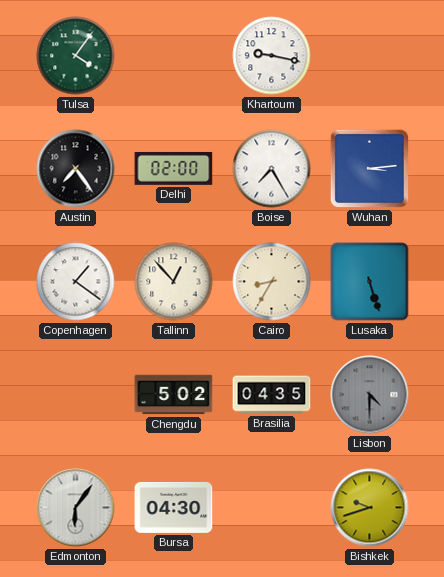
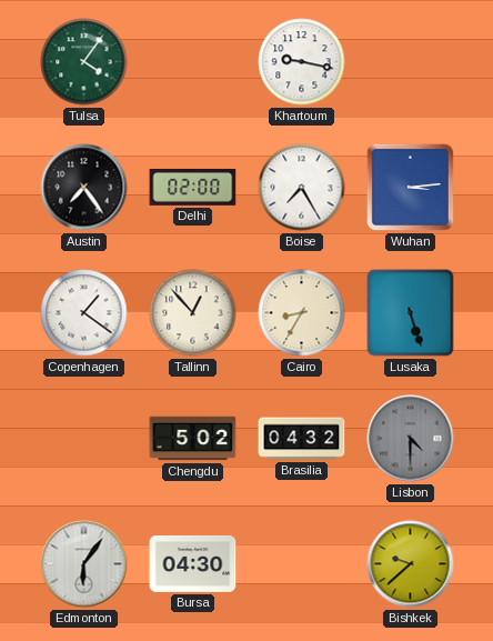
Brasilia: 04:35 -> 04:32 (302, 439)
Bishkek: 9:42 -> 9:38 (411, 564)
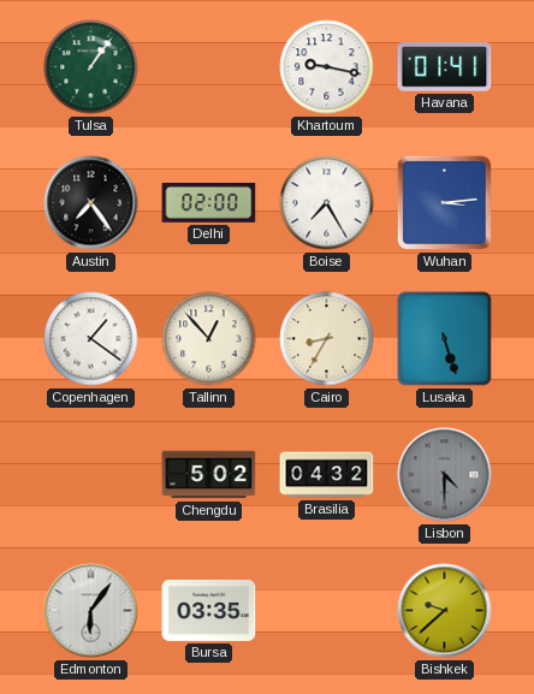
Tulsa: 4:06 -> 1:06 (91, 67)
Havana: none -> 01:41 (445, 67)
Bursa: 04:30 -> 03:35 (209, 610)
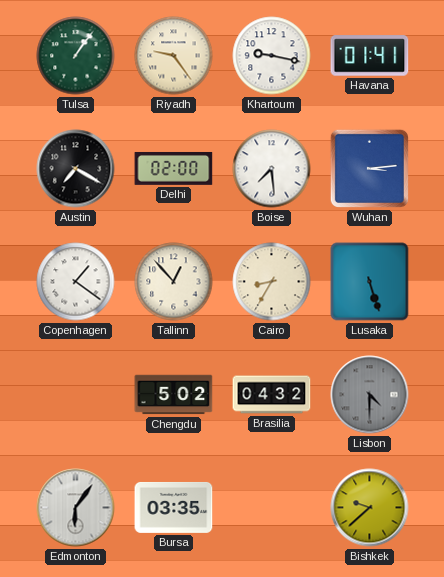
Riyadh: none -> 9:24 (174, 56)
Austin: 7:24 -> 7:20 (76, 169)
Boise: 7:25 -> 7:29 (272, 169)
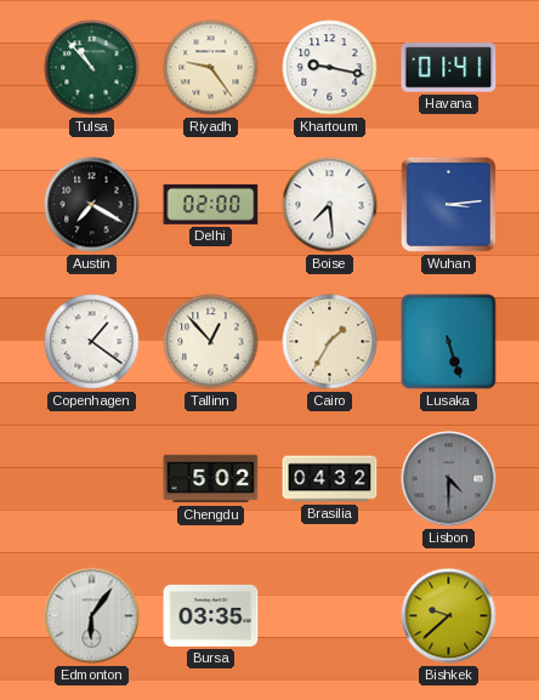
Tulsa: 1:06 -> 10:53 (92, 68)
Cairo: 8:35 -> 1:35 (330, 342)
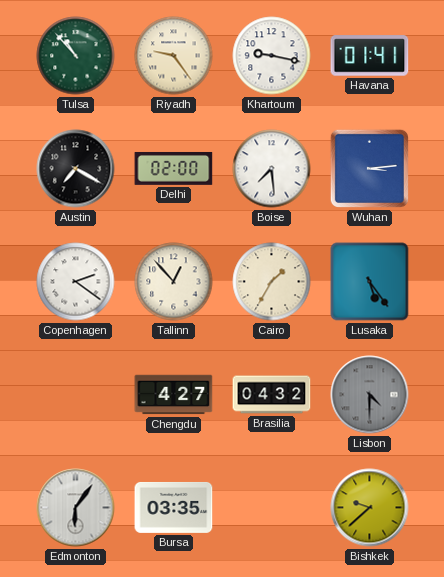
Copenhagen: 1:21 -> 2:21 (76, 282)
Lusaka: 5:27 -> 5:24 (370, 282)
Chengdu: 5:02 -> 4:27 (174, 395)
